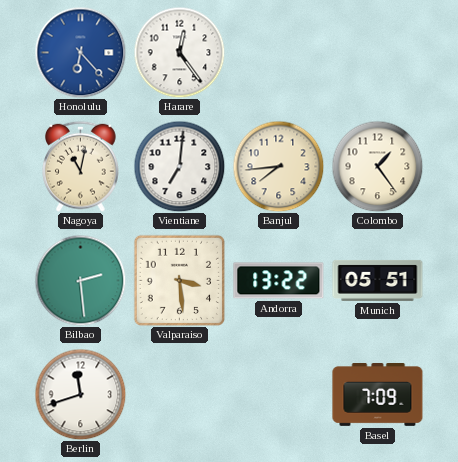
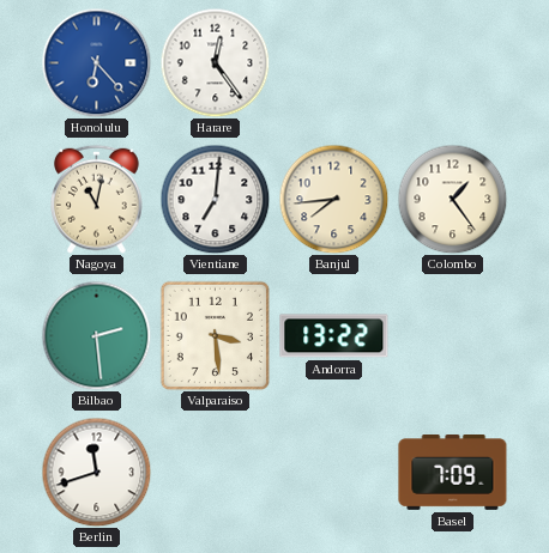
Munich: 05:51 -> none (378, 280)
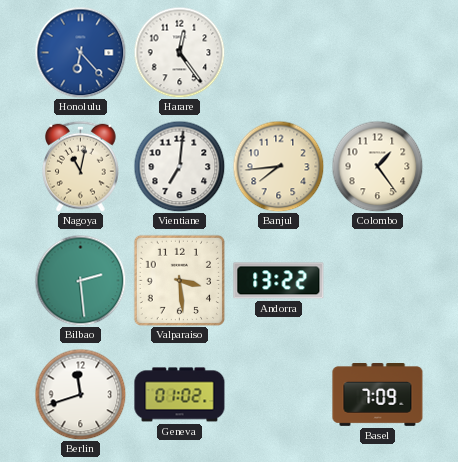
Geneva: none -> 01:02 (180, 395)
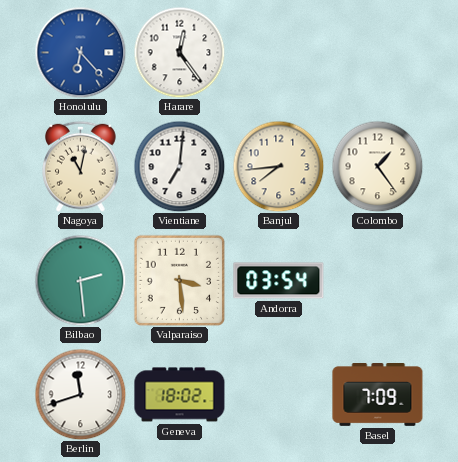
Andorra: 13:22 -> 03:54 (279, 281)
Geneva: 01:02 -> 18:02 (180, 395)
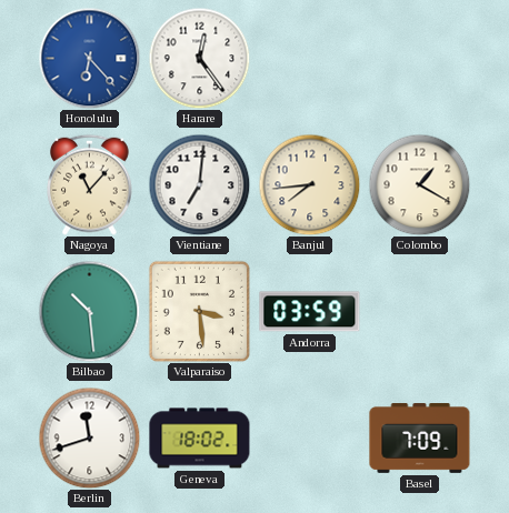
Nagoya: 11:02 -> 11:07 (90, 184)
Colombo: 1:24 -> 1:20 (419, 184)
Bilbao: 2:29 -> 10:29 (89, 311)
Andorra: 03:54 -> 03:59 (310, 312)
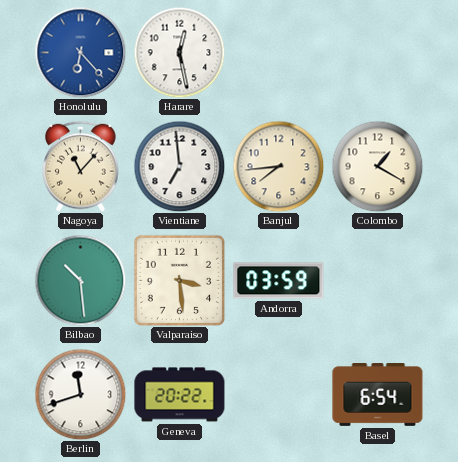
Harare: 12:24 -> 12:28 (179, 52)
Vientiane: 7:01 -> 6:59 (179, 166)
Geneva: 18:02 -> 20:22 (180, 395)
Basel: 7:09 -> 6:54 (378, 395)
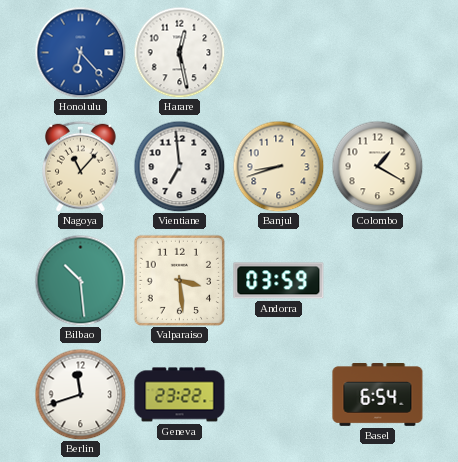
Banjul: 7:44 -> 8:42 (278, 166)
Geneva: 20:22 -> 23:22 (180, 395)
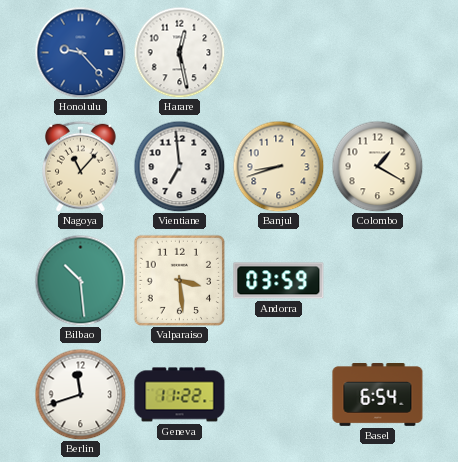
Honolulu: 6:23 -> 9:23 (80, 52)
Geneva: 23:22 -> 11:22 (180, 395)
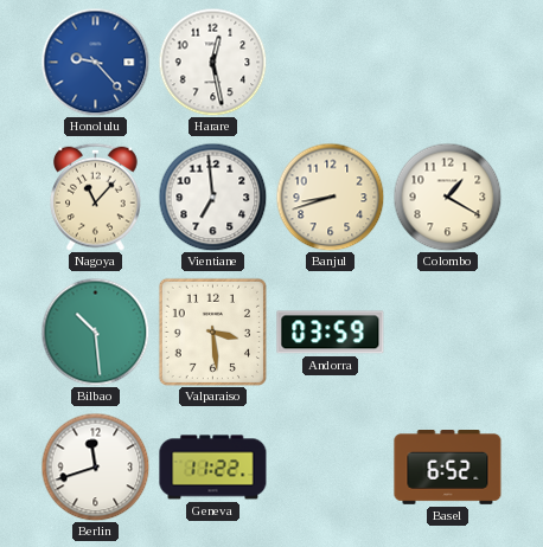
Basel: 6:54 -> 6:52 (448, 468)
